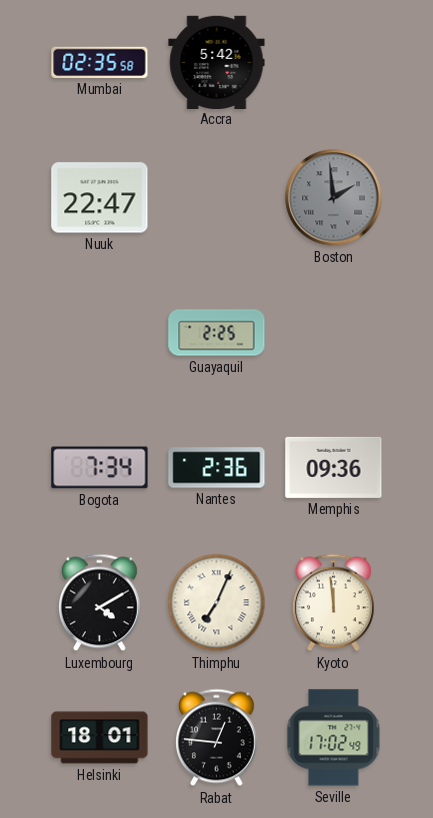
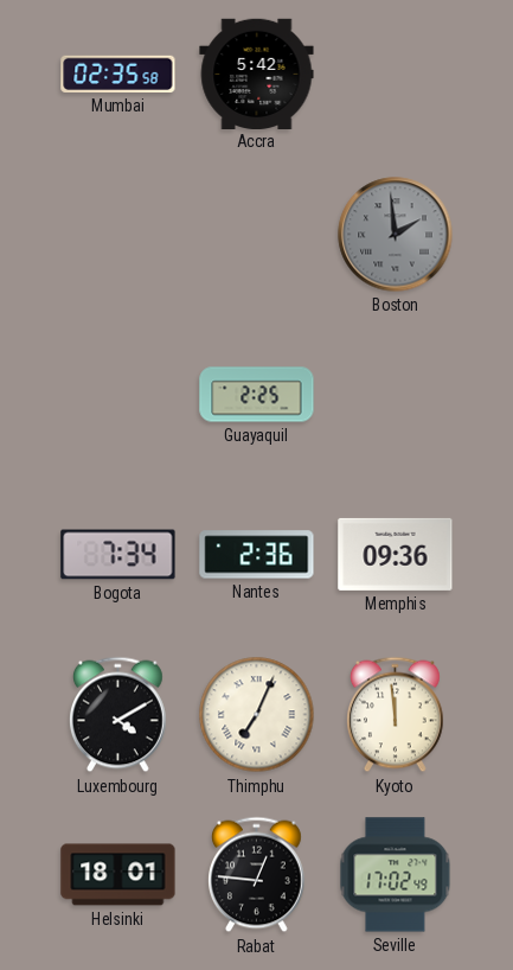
Nuuk: 22:47 -> none (100, 198)
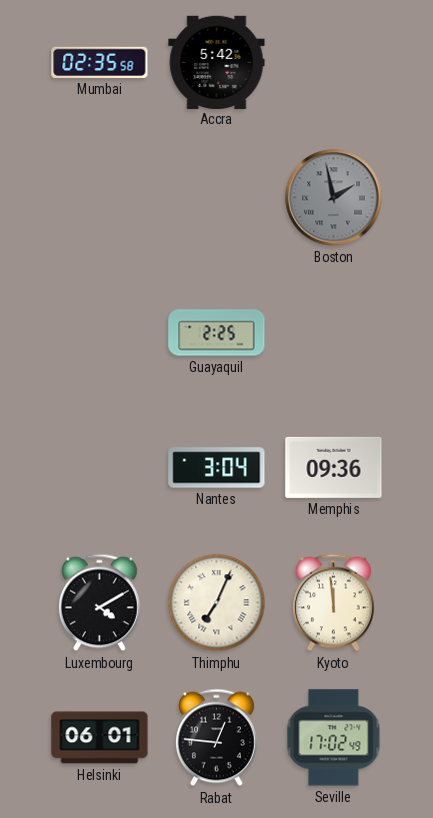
Boston: 1:59 -> 1:58 (334, 198)
Bogota: 7:34 -> none (118, 555)
Nantes: 2:36 -> 3:04 (217, 468)
Helsinki: 18:01 -> 06:01 (100, 738)
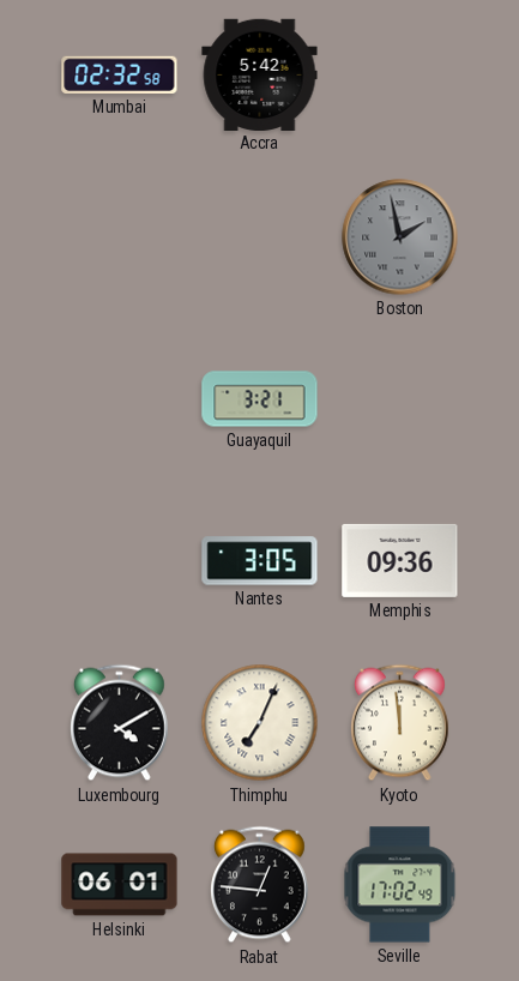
Mumbai: 02:35 -> 02:32 (120, 74)
Guayaquil: 2:25 -> 3:21 (260, 399)
Nantes: 3:04 -> 3:05 (260, 561)
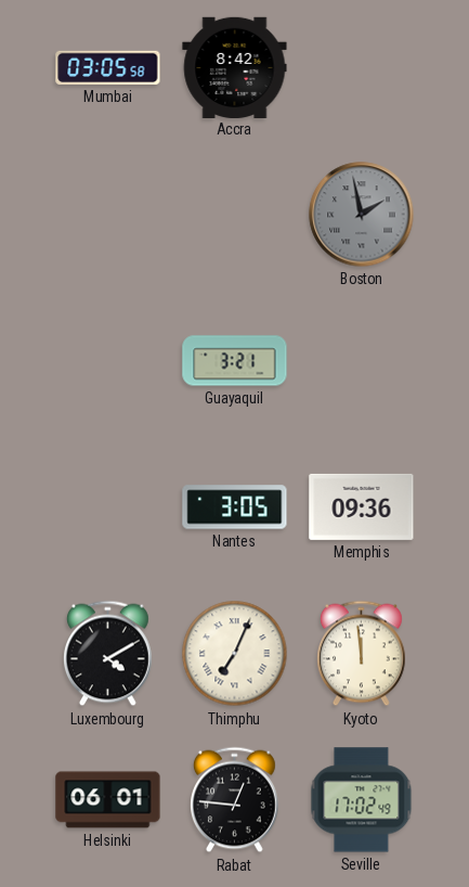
Mumbai: 02:32 -> 03:05 (108, 67)
Accra: 5:42 -> 8:42 (235, 67)
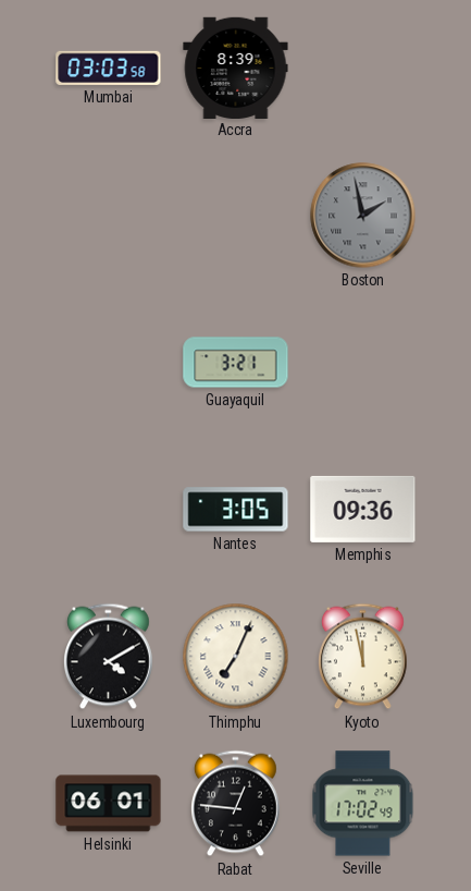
Mumbai: 03:05 -> 03:03 (109, 68)
Accra: 8:42 -> 8:39 (236, 68)
Kyoto: 11:59 -> 11:58 (363, 657)
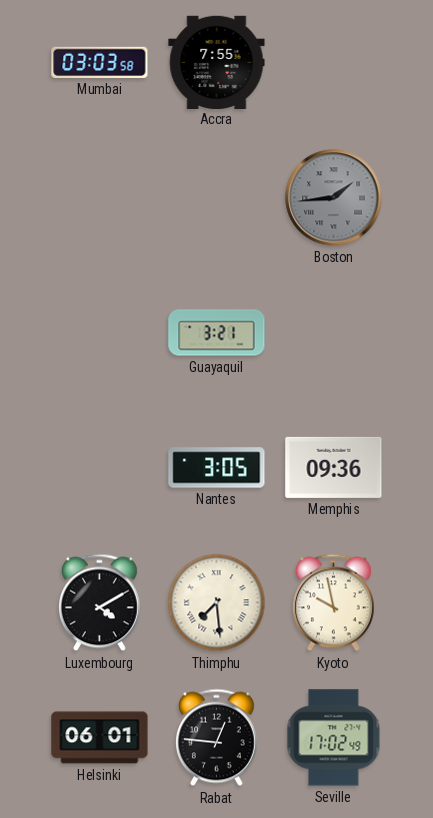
Accra: 8:39 -> 7:55 (217, 62)
Boston: 1:58 -> 1:44 (334, 198)
Thimphu: 7:04 -> 7:29 (217, 603)
Kyoto: 11:58 -> 9:58 (334, 603)
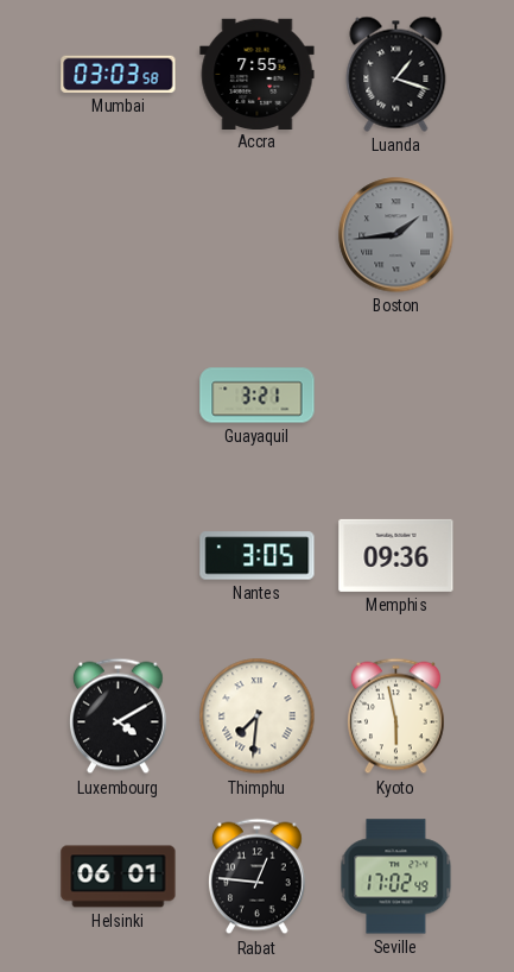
Luanda: none -> 1:18 (396, 74)
Thimphu: 7:29 -> 7:31 (258, 717)
Kyoto: 9:58 -> 5:58 (396, 717)
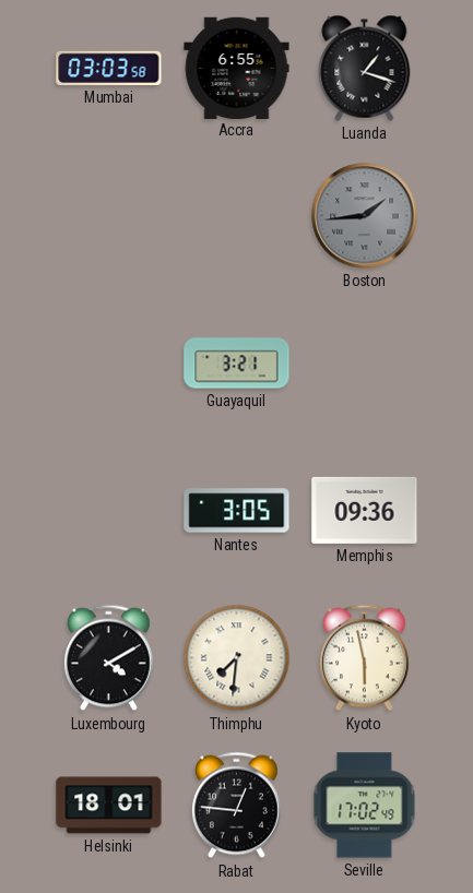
Accra: 7:55 -> 6:55 (237, 68)
Helsinki: 06:01 -> 18:01 (109, 806)
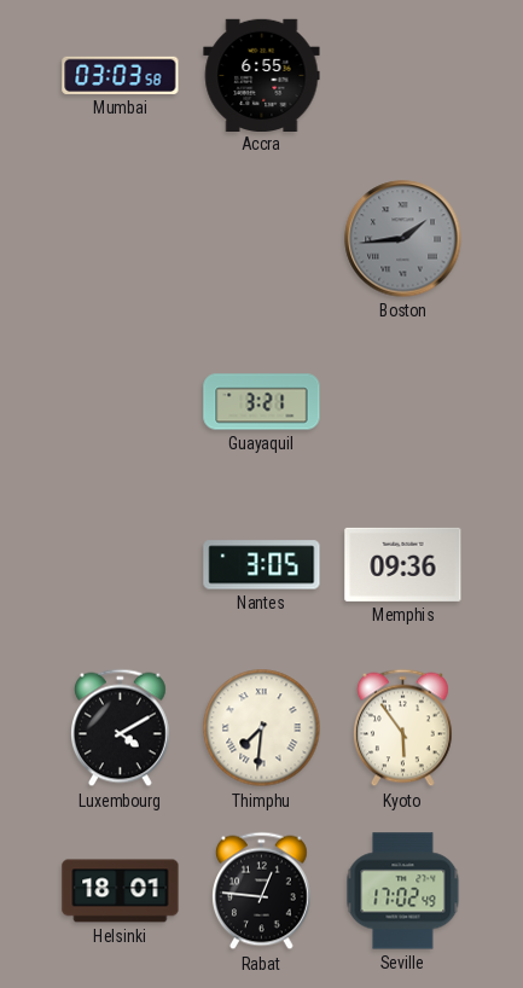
Luanda: 1:18 -> none (365, 68)
Kyoto: 5:58 -> 5:54 (403, 728)
